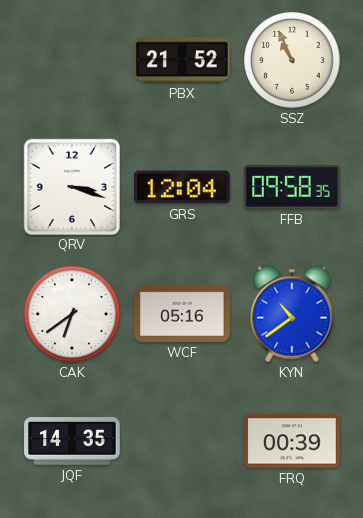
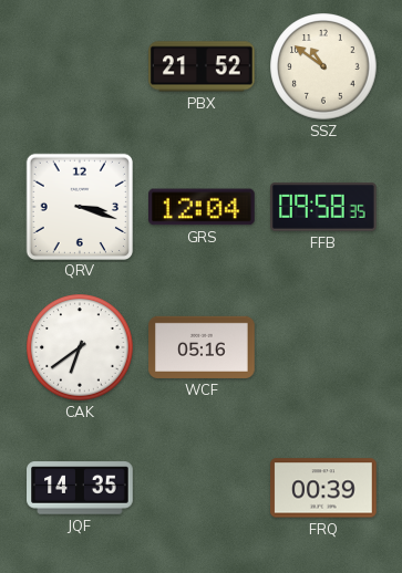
SSZ: 10:56 -> 10:51 (323, 66)
KYN: 10:39 -> none (292, 314)
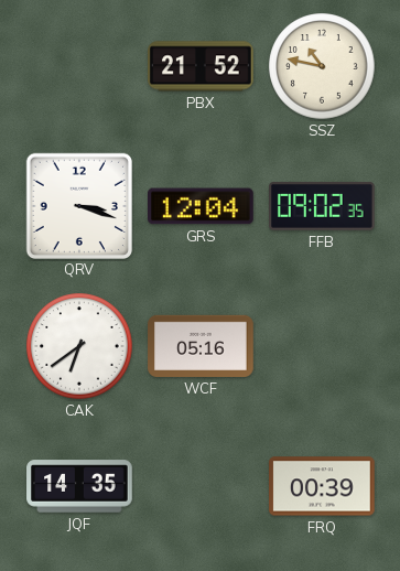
SSZ: 10:51 -> 10:47 (322, 66)
FFB: 09:58 -> 09:02 (323, 206)
